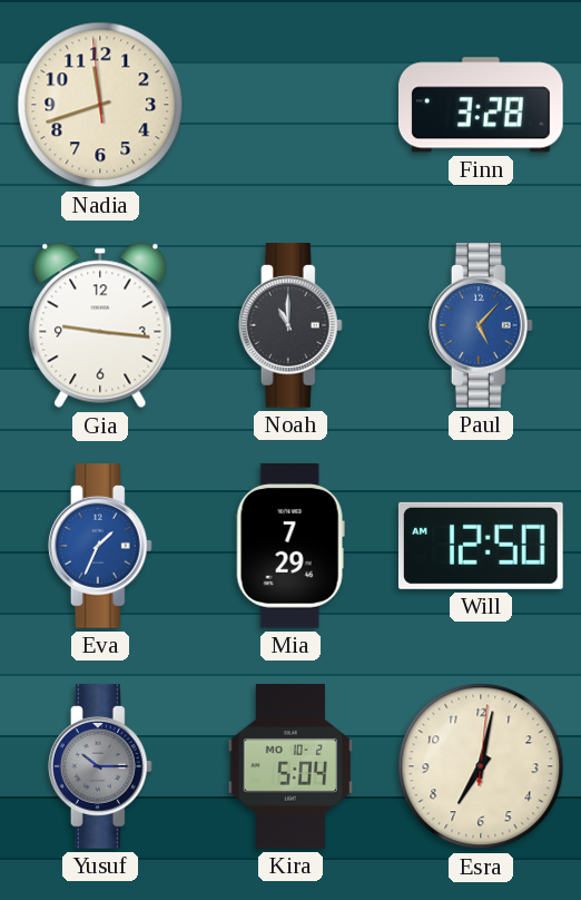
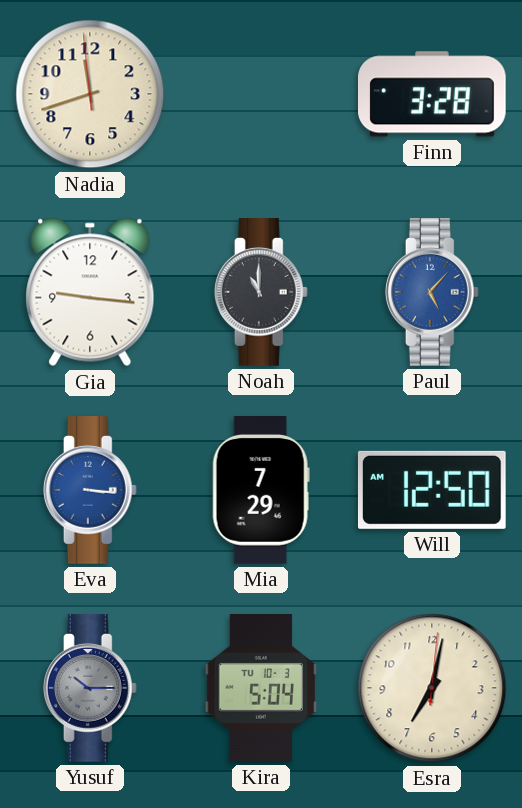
Eva: 1:34 -> 3:16 (90, 490)
Kira date: MO 10-2 -> TU 10-3 (260, 689)
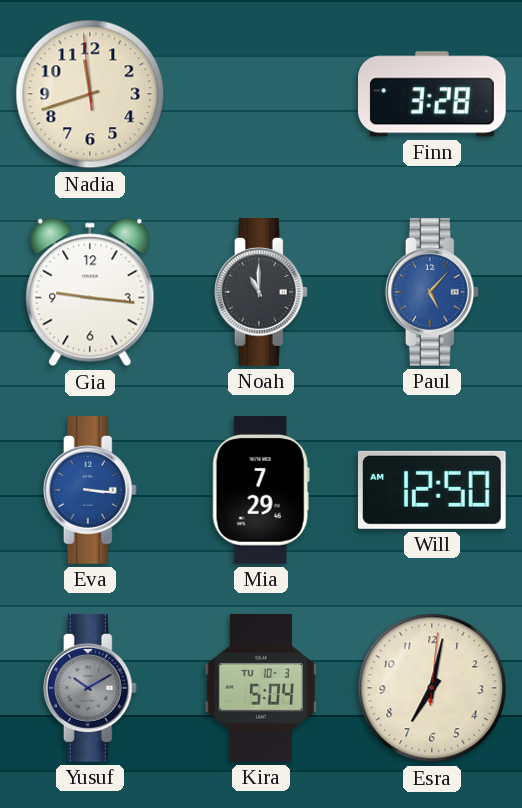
Yusuf: 10:15 -> 10:10 (90, 688)
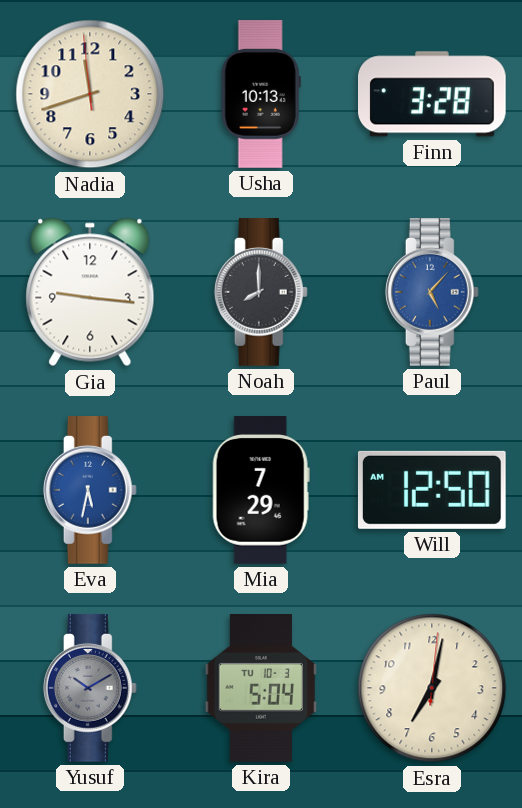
Usha: none -> 10:13 (261, 94)
Noah: 11:00 -> 8:00 (261, 292)
Eva: 3:16 -> 5:32 (90, 490)
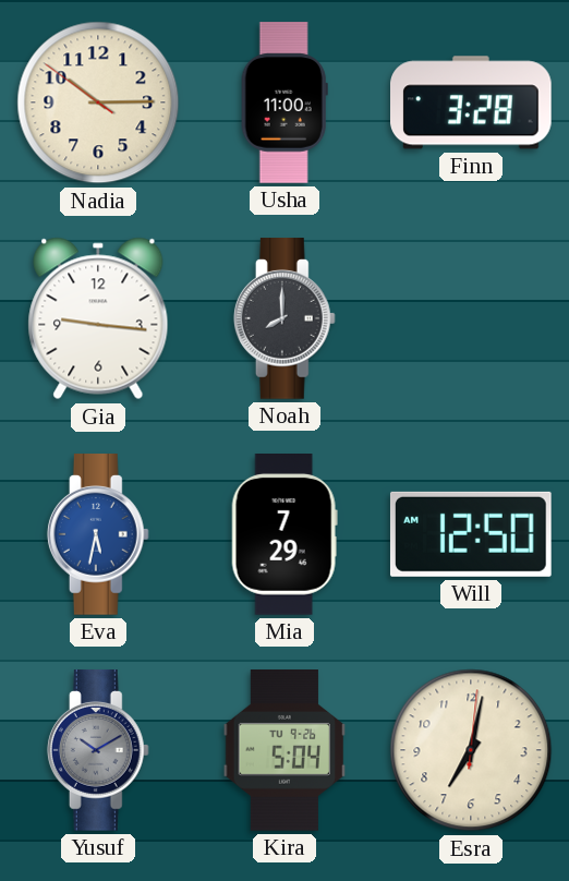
Nadia: 11:41 -> 10:14 (98, 102)
Usha: 10:13 -> 11:00 (284, 102)
Paul: 5:07 -> none (432, 292)
Kira date: TU 10-3 -> TU 9-26 (283, 751)
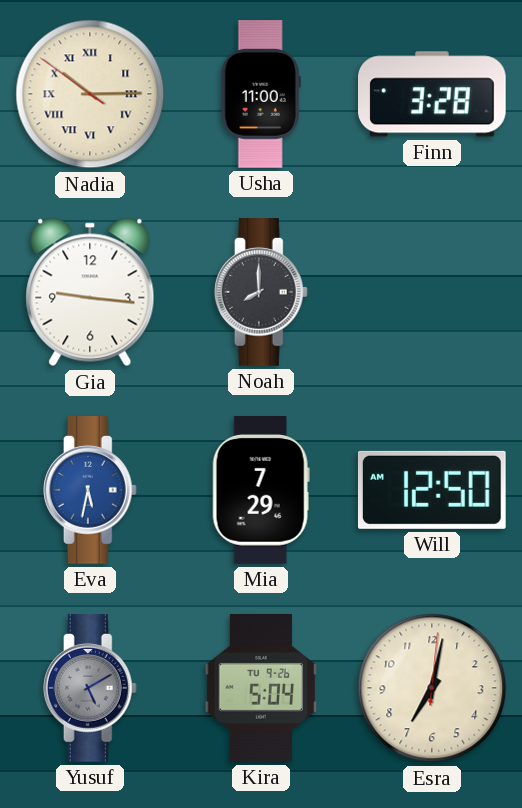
Nadia numerals: Arabic -> Roman (90, 94)
Yusuf: 10:10 -> 5:10 (90, 688)
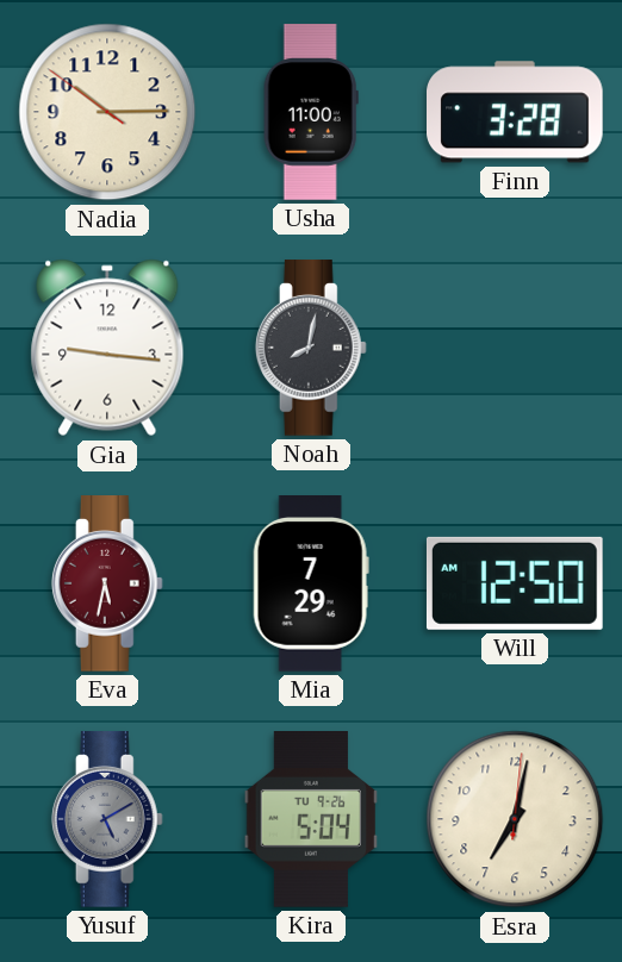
Nadia numerals: Roman -> Arabic (107, 112)
Noah: 8:00 -> 8:02 (311, 348)
Eva dial: blue -> burgundy (107, 583)
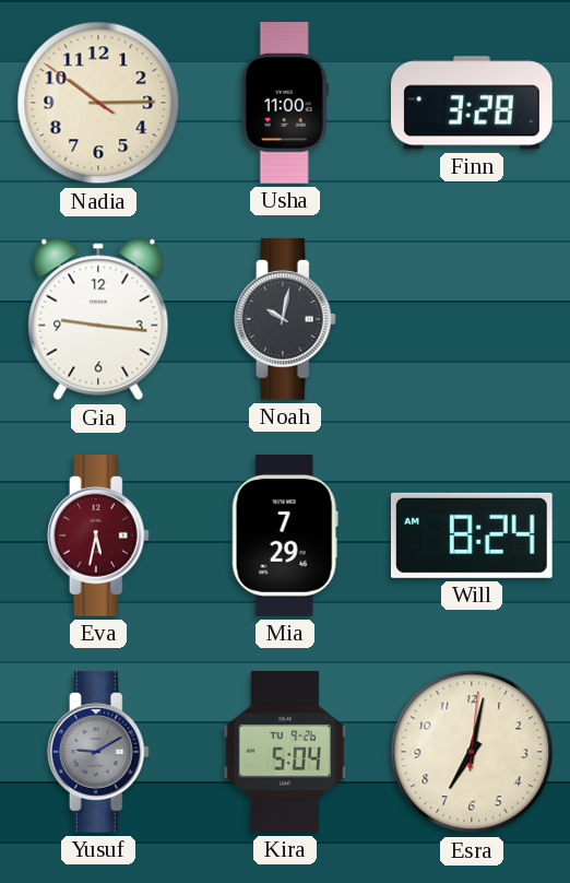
Noah: 8:02 -> 10:02 (285, 319)
Will: 12:50 -> 8:24 (472, 535)
Yusuf: 5:10 -> 9:10 (98, 752)
